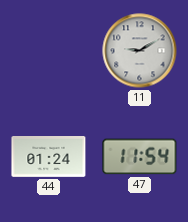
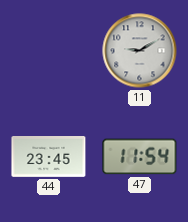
44: 01:24 -> 23:45 (49, 157)
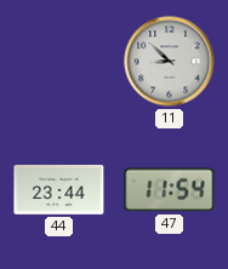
11: 9:10 -> 8:52 (170, 62)
44: 23:45 -> 23:44 (59, 190)
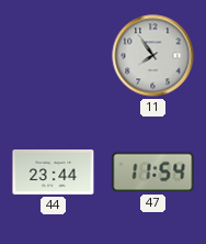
11: 8:52 -> 7:54 (153, 56)
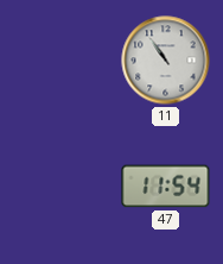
11: 7:54 -> 10:54 (166, 61)
44: 23:44 -> none (54, 173)
